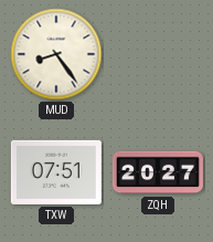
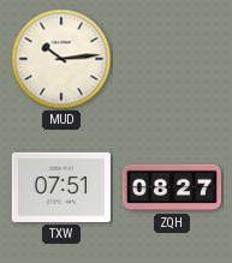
MUD: 8:24 -> 10:14 (61, 59)
ZQH: 20:27 -> 08:27 (172, 187)
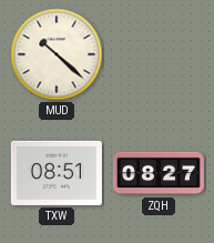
MUD: 10:14 -> 10:22 (57, 54)
TXW: 07:51 -> 08:51 (57, 173)
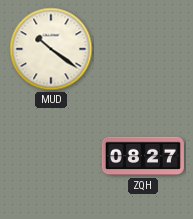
MUD: 10:22 -> 10:21 (51, 49)
TXW: 08:51 -> none (57, 173)
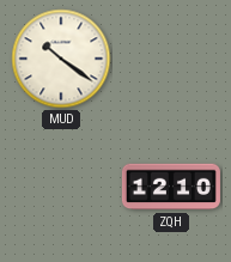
ZQH: 08:27 -> 12:10 (171, 187)
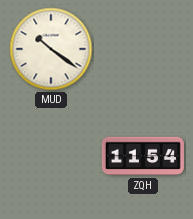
ZQH: 12:10 -> 11:54 (143, 156)
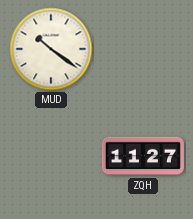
ZQH: 11:54 -> 11:27 (143, 156)
